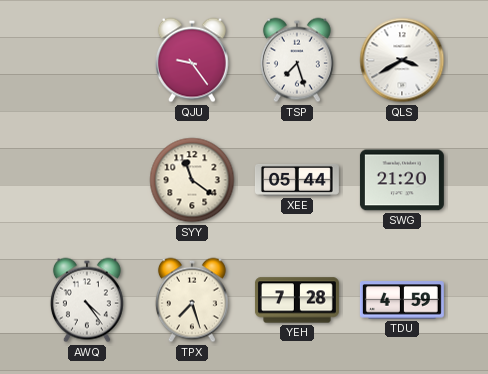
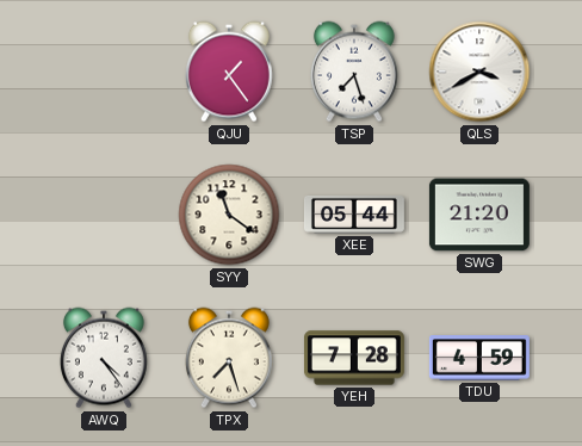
QJU: 9:24 -> 1:24 (229, 72)
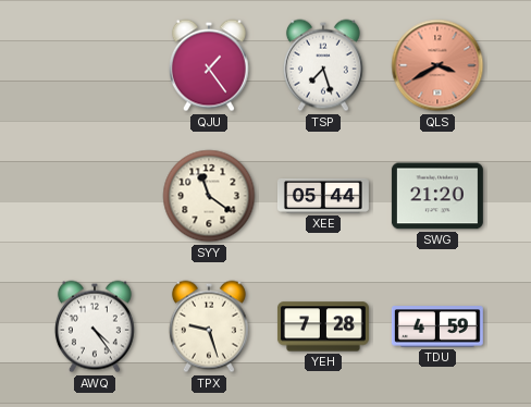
QLS dial: white -> salmon (437, 65)
TPX: 7:27 -> 9:27 (209, 326)
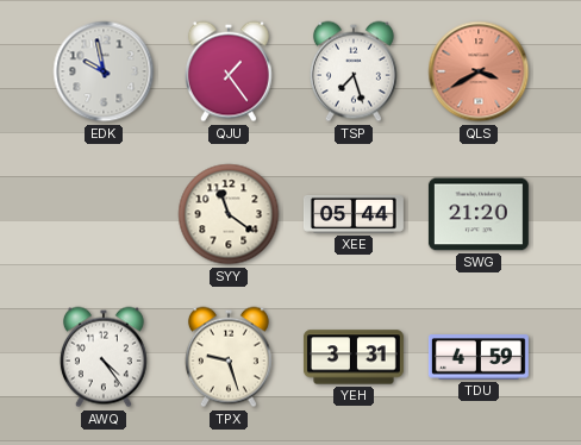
EDK: none -> 9:58 (104, 71)
YEH: 7:28 -> 3:31 (354, 357)
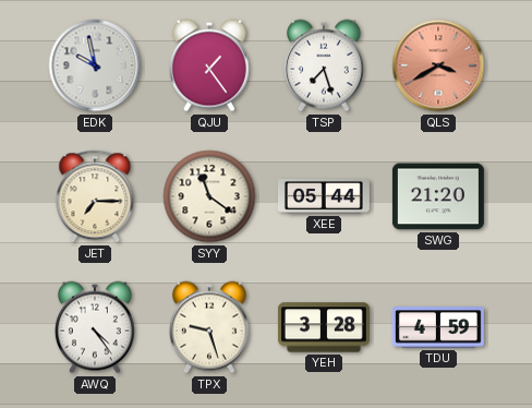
JET: none -> 7:15 (95, 196)
YEH: 3:31 -> 3:28 (324, 327)
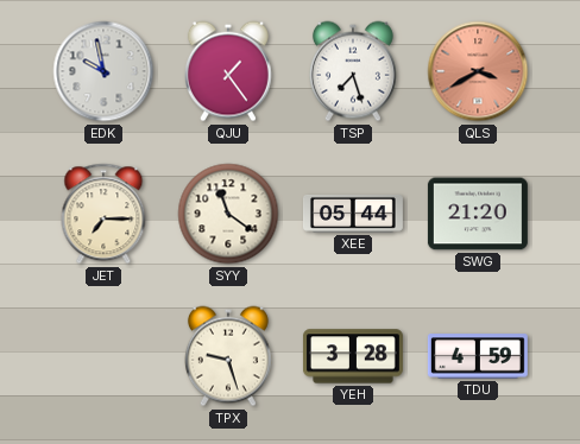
AWQ: 4:24 -> none (95, 327)
